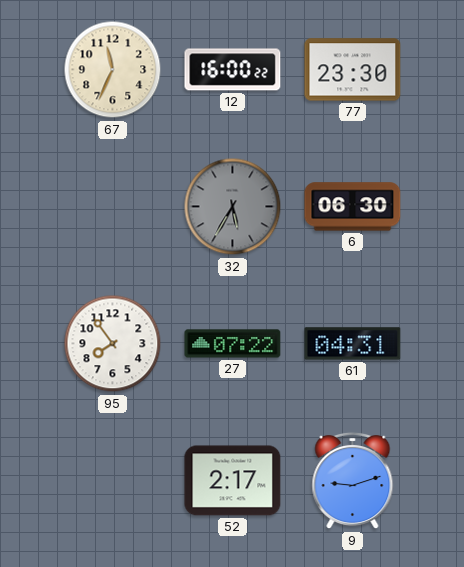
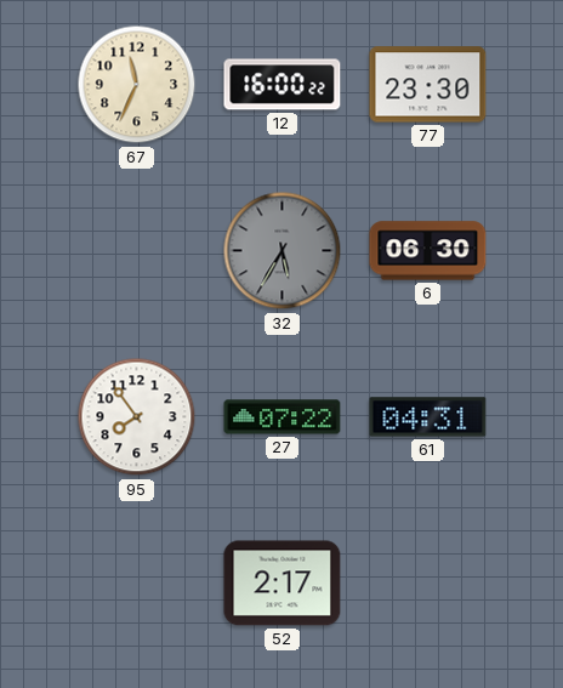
9: 9:12 -> none (353, 481)
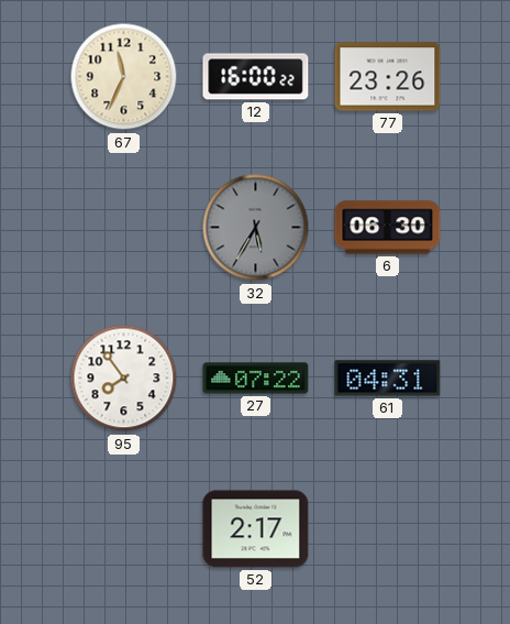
77: 23:30 -> 23:26 (388, 77)
